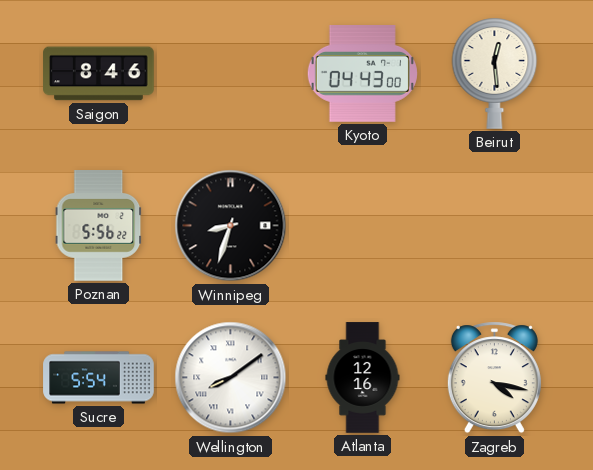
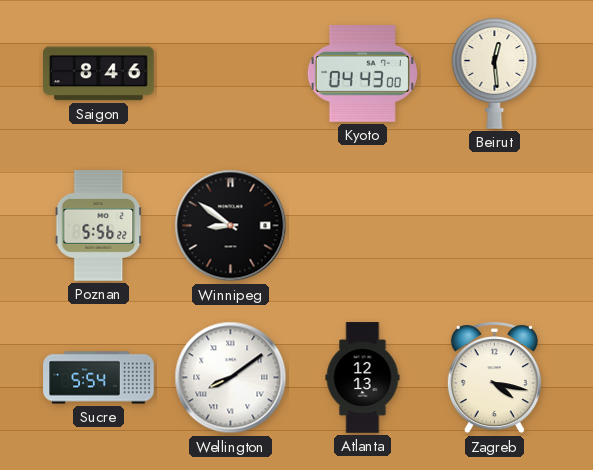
Winnipeg: 8:33 -> 8:51 (231, 226)
Atlanta: 12:16 -> 12:13 (363, 378)
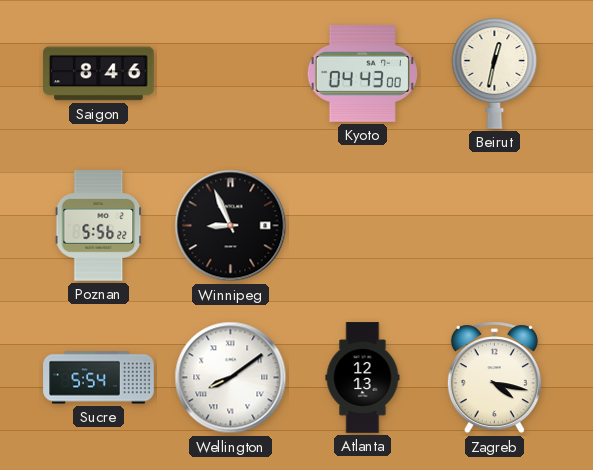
Beirut: 12:29 -> 12:32 (495, 73)
Winnipeg: 8:51 -> 8:56 (231, 226)
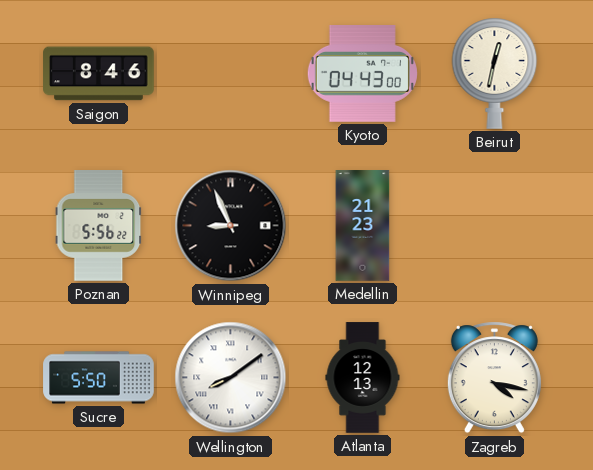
Medellin: none -> 21:23 (363, 226)
Sucre: 5:54 -> 5:50 (99, 378)
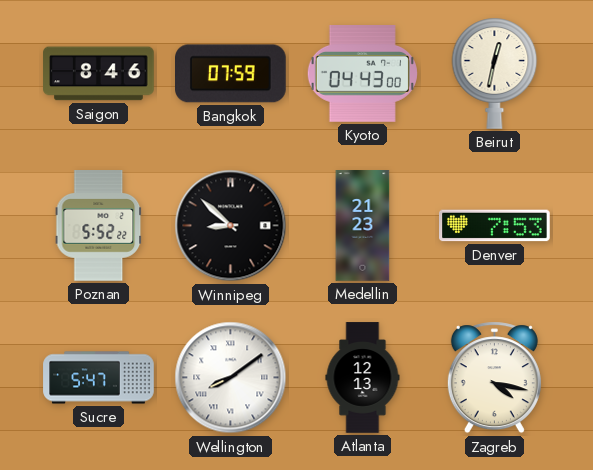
Bangkok: none -> 07:59 (231, 74)
Poznan: 5:56 -> 5:52 (99, 226)
Winnipeg: 8:56 -> 8:52 (231, 226)
Denver: none -> 7:53 (495, 226)
Sucre: 5:50 -> 5:47 (99, 378)
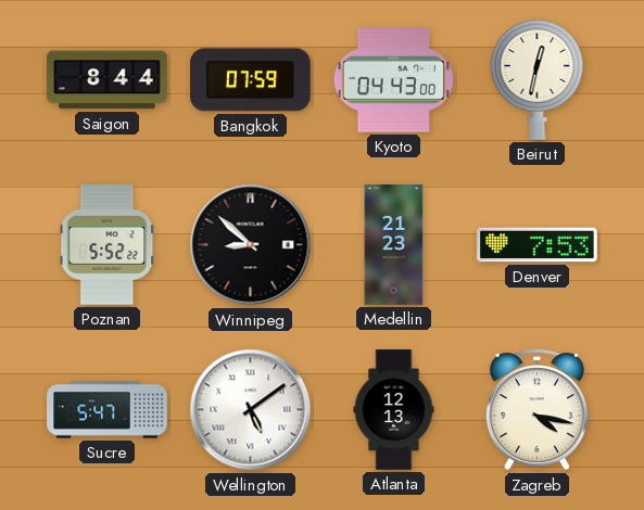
Saigon: 8:46 -> 8:44 (108, 80)
Wellington: 8:09 -> 5:09 (251, 410)
